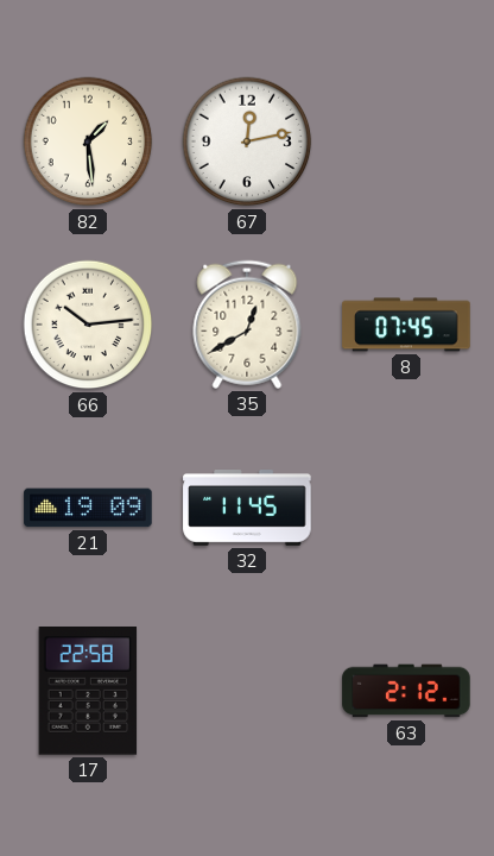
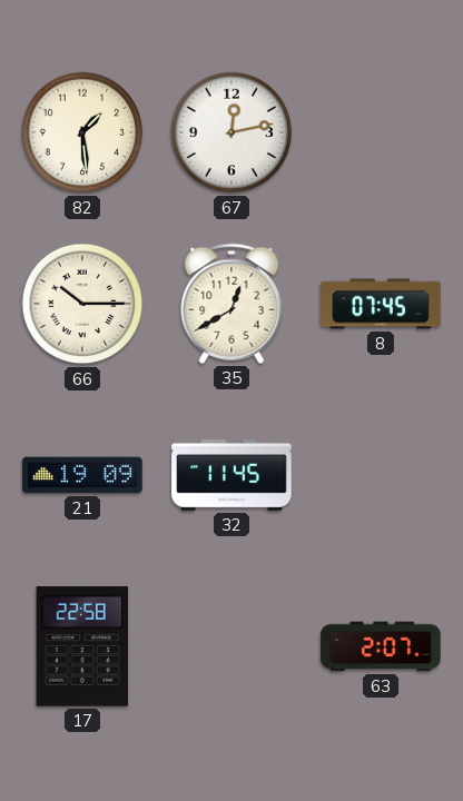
66: 10:14 -> 10:15 (82, 304)
63: 2:12 -> 2:07 (381, 646)
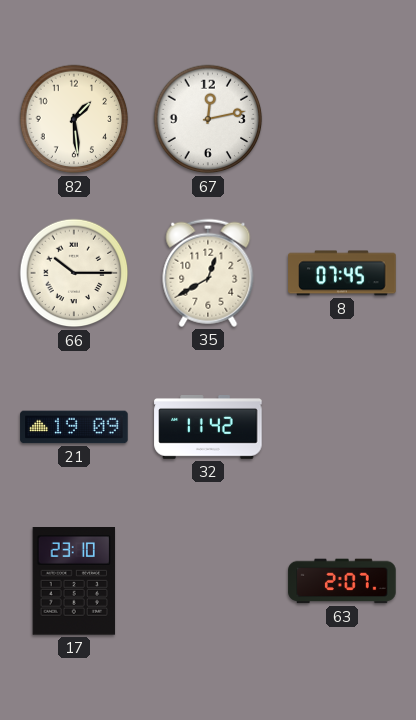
32: 11:45 -> 11:42 (208, 428)
17: 22:58 -> 23:10 (74, 581)
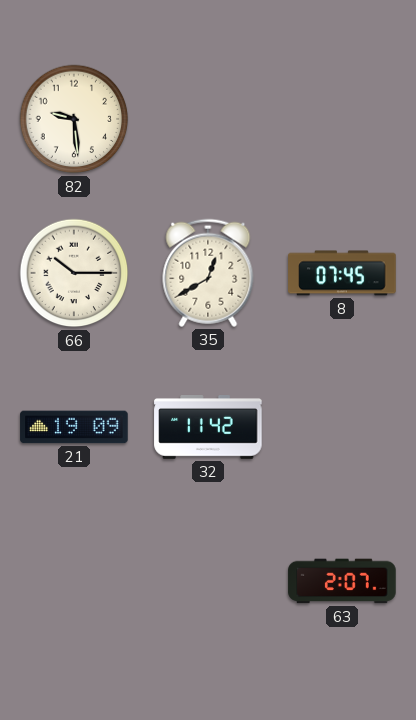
82: 1:29 -> 9:29 (74, 119)
67: 12:13 -> none (208, 119)
17: 23:10 -> none (74, 581)
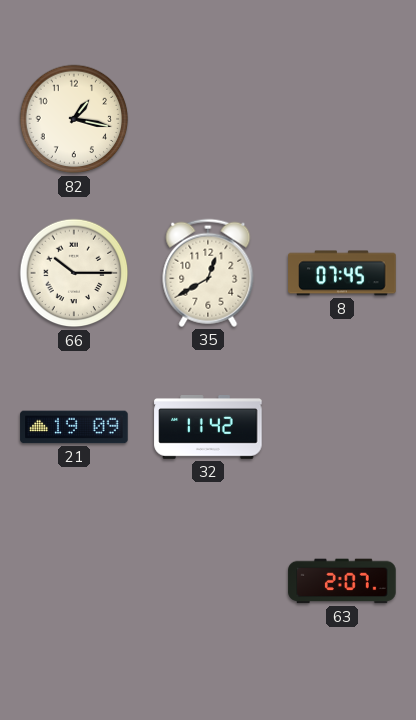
82: 9:29 -> 1:17 (74, 119)
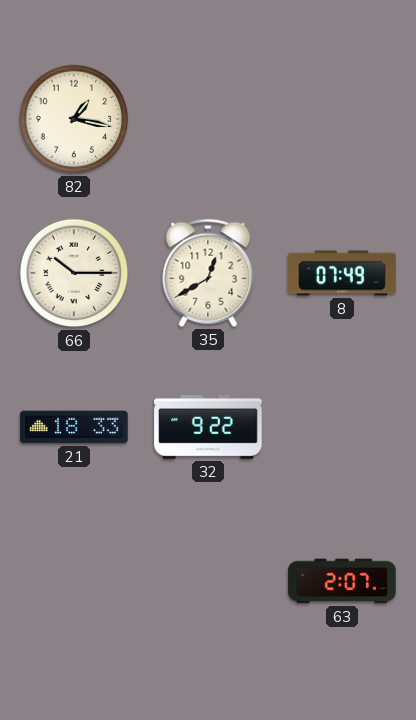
8: 07:45 -> 07:49 (342, 273)
21: 19:09 -> 18:33 (74, 427)
32: 11:42 -> 9:22 (208, 428)
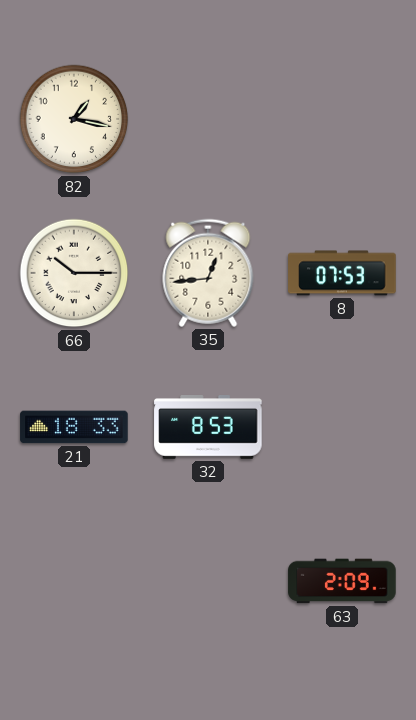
35: 12:40 -> 12:44 (208, 273)
8: 07:49 -> 07:53 (342, 273)
32: 9:22 -> 8:53 (208, 428)
63: 2:07 -> 2:09 (342, 581)
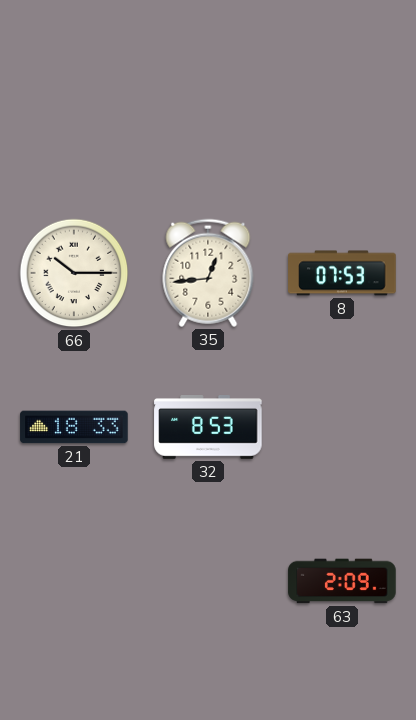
82: 1:17 -> none (74, 119)
